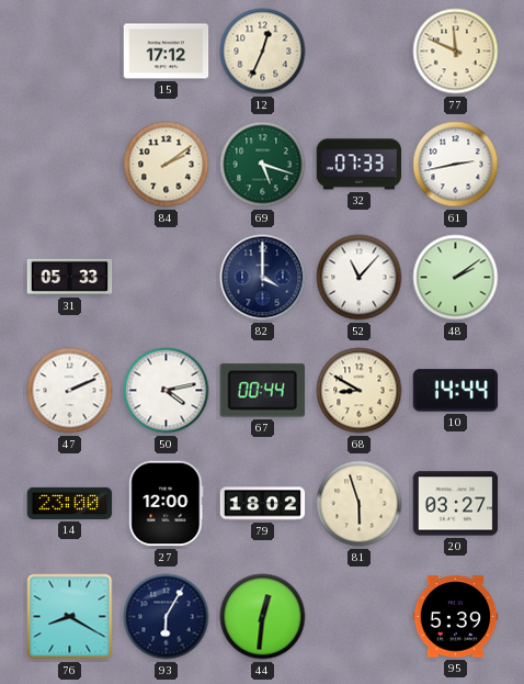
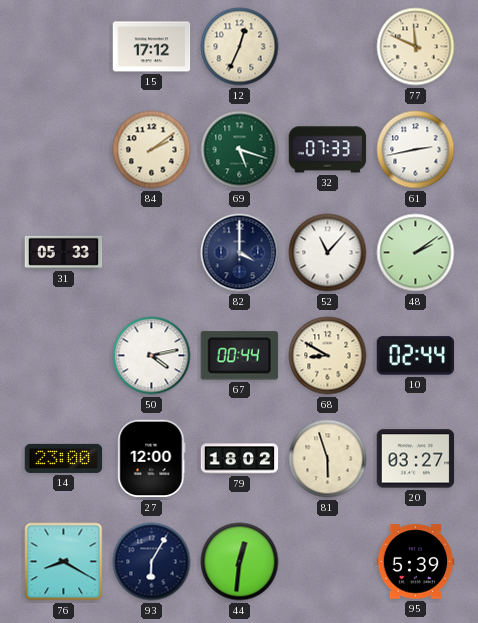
47: 2:11 -> none (70, 391)
10: 14:44 -> 02:44 (416, 356)
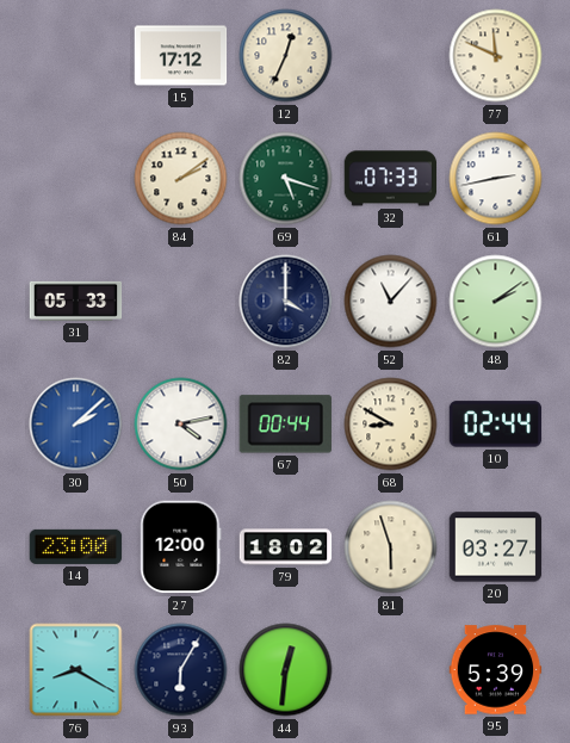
30: none -> 2:08 (76, 425)
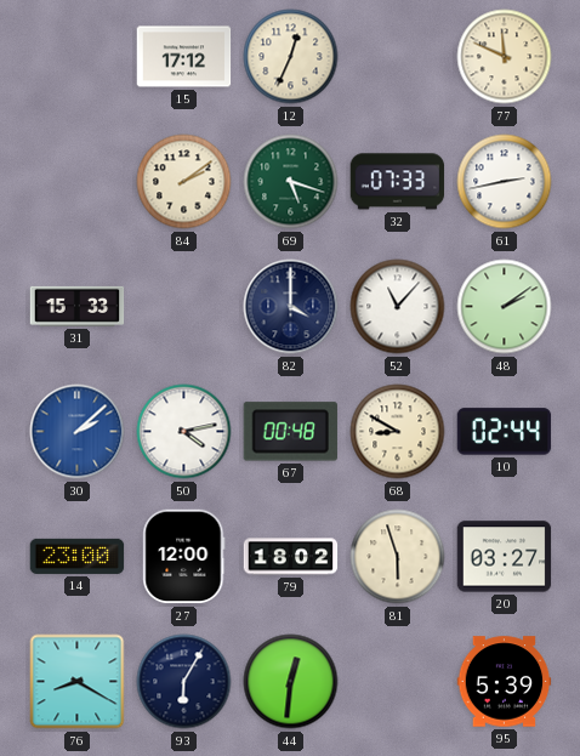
31: 05:33 -> 15:33 (78, 306)
67: 00:44 -> 00:48 (290, 432)
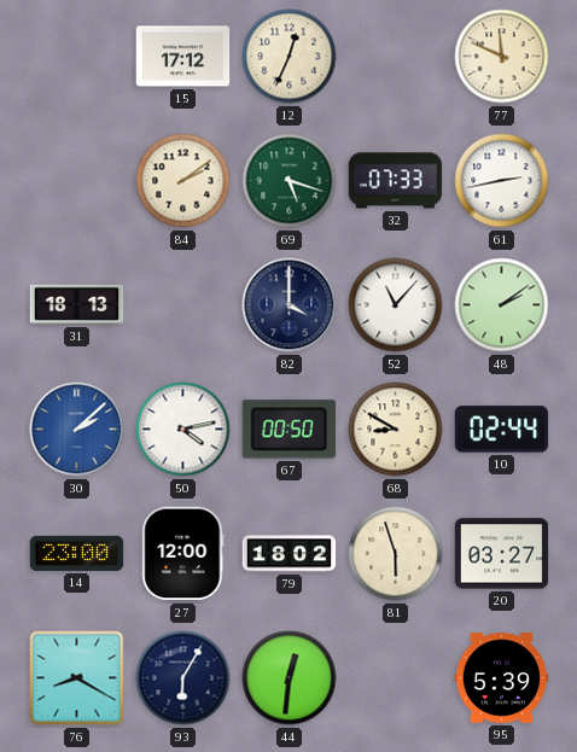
31: 15:33 -> 18:13 (77, 304)
67: 00:48 -> 00:50 (288, 430)
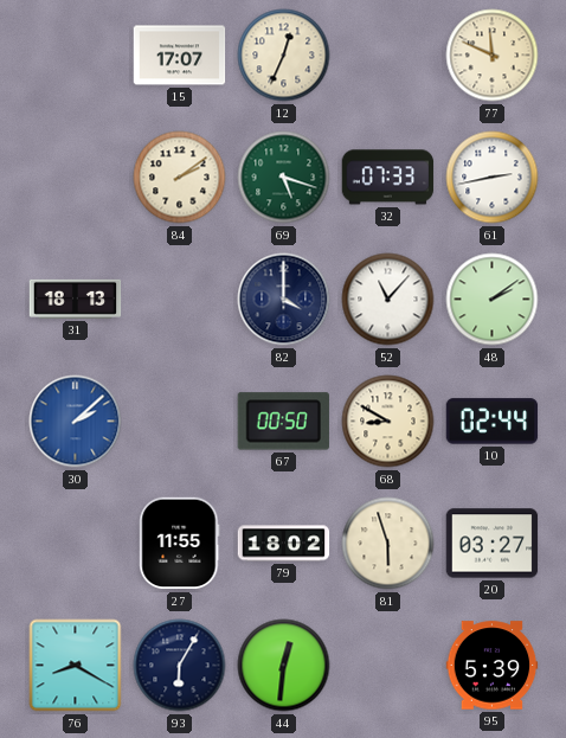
15: 17:12 -> 17:07 (180, 56)
50: 4:13 -> none (183, 430)
14: 23:00 -> none (77, 553)
27: 12:00 -> 11:55 (180, 544)
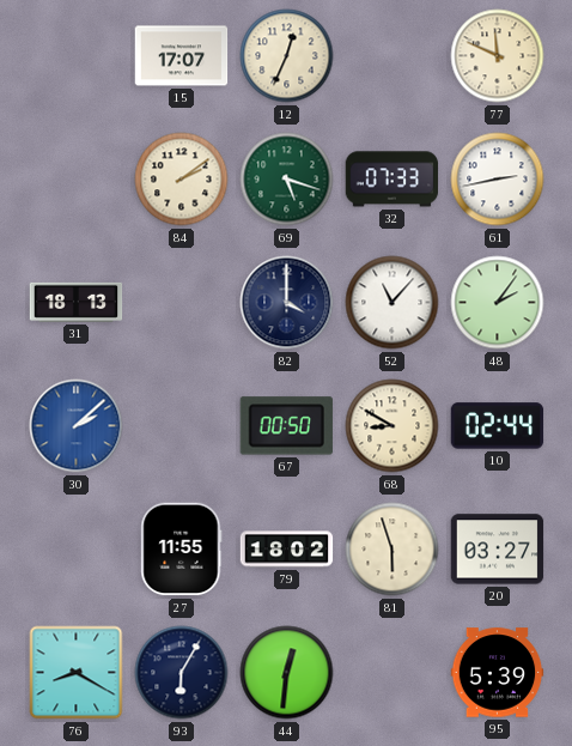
48: 2:09 -> 2:06 (498, 303)
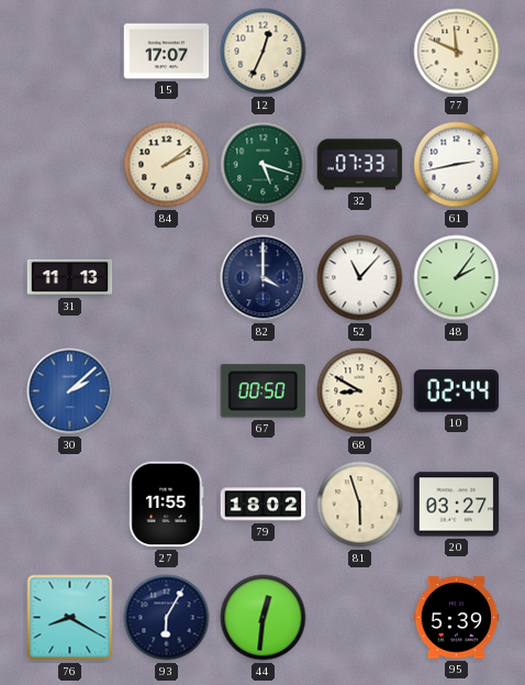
31: 18:13 -> 11:13 (70, 277)
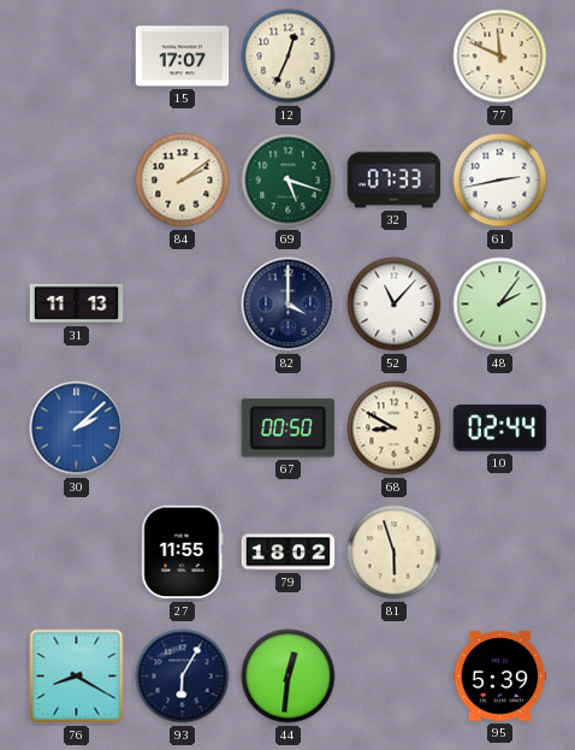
20: 03:27 -> none (457, 505)
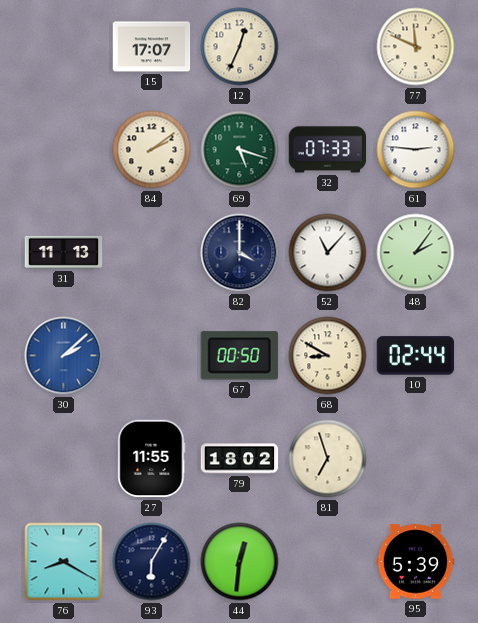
61: 2:43 -> 2:46 (416, 150)
81: 5:57 -> 6:57 (328, 459)
